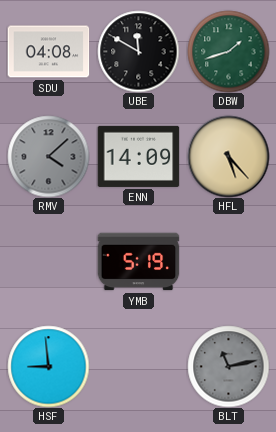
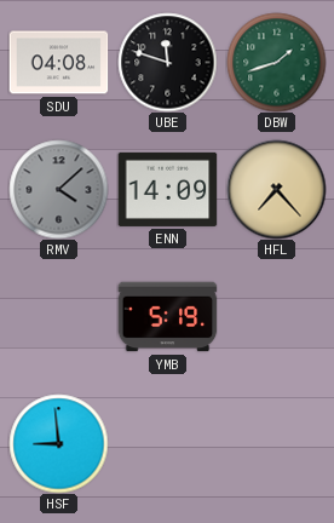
UBE: 11:50 -> 11:48 (167, 62)
HFL: 5:23 -> 7:23 (276, 189)
BLT: 11:13 -> none (228, 366)
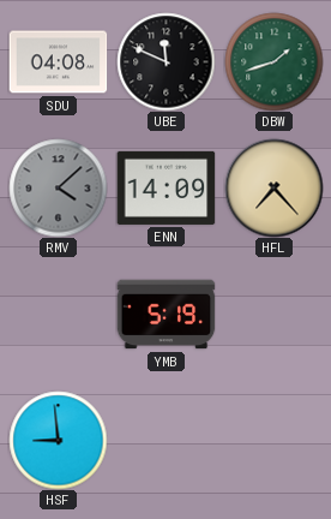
UBE: 11:48 -> 11:49 (165, 61)
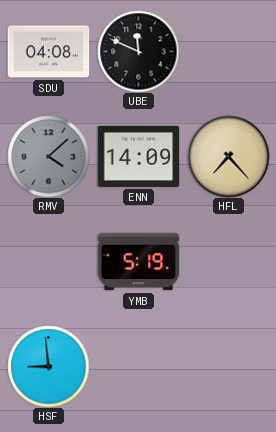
DBW: 1:42 -> none (273, 61)
